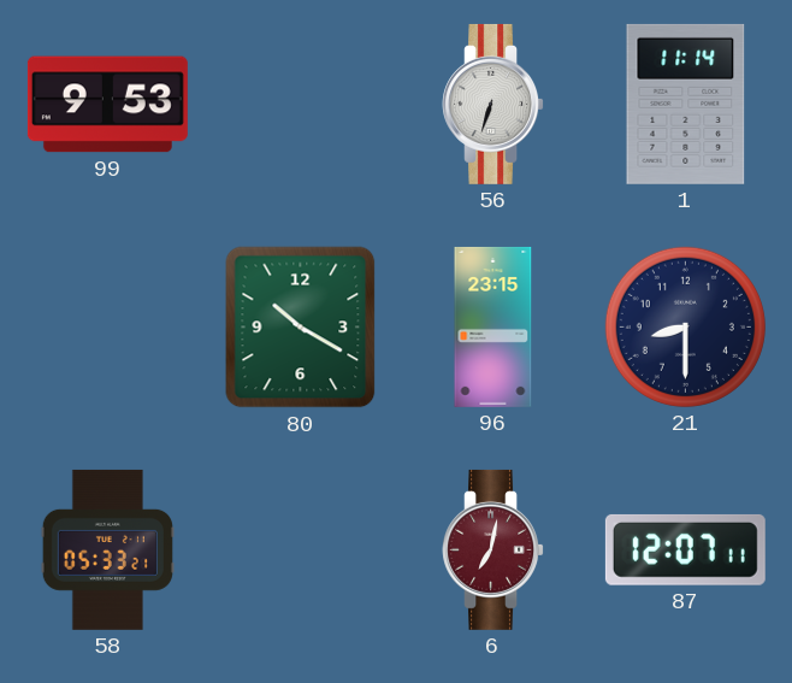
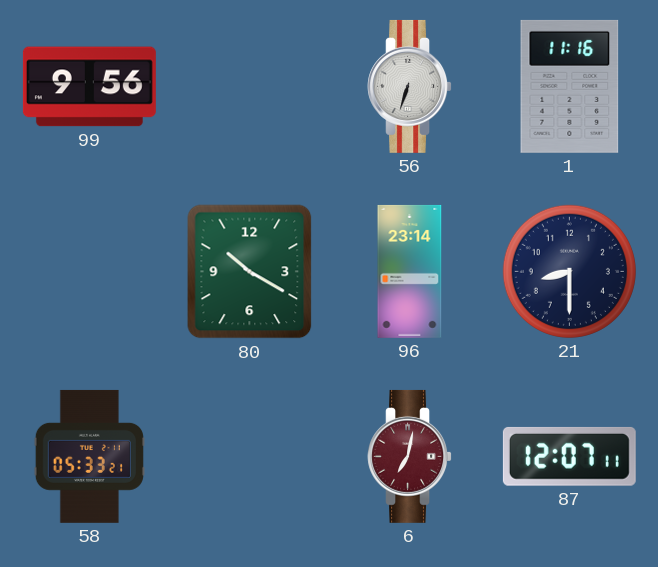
99: 9:53 -> 9:56 (89, 87)
1: 11:14 -> 11:16 (570, 86)
96: 23:15 -> 23:14 (410, 271)
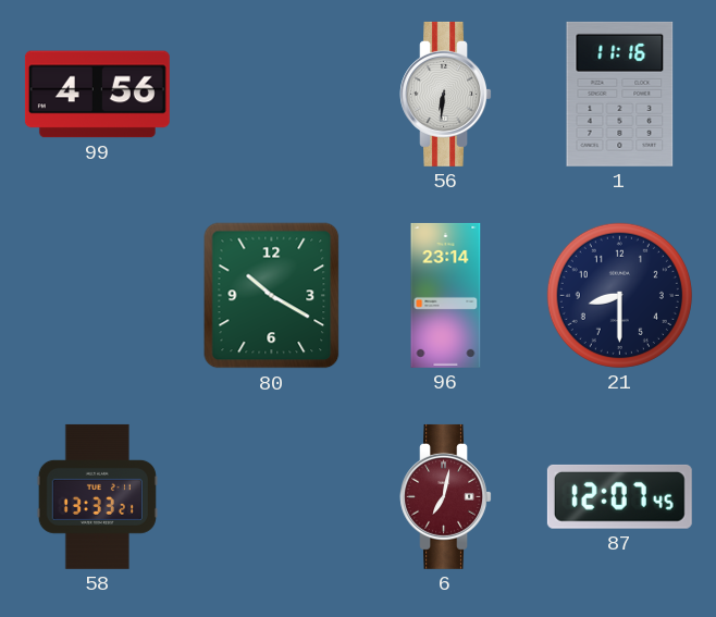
99: 9:56 -> 4:56 (97, 95)
56: 6:33 -> 6:31 (445, 94)
58: 05:33 -> 13:33 (97, 496)
87: 12:07:11 -> 12:07:45 (619, 496)
